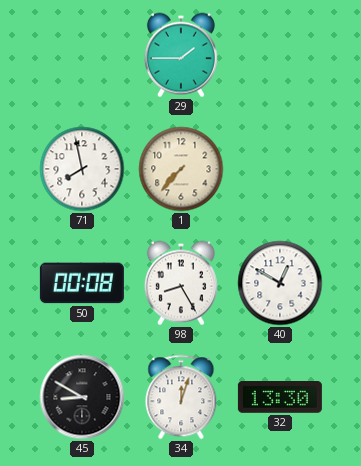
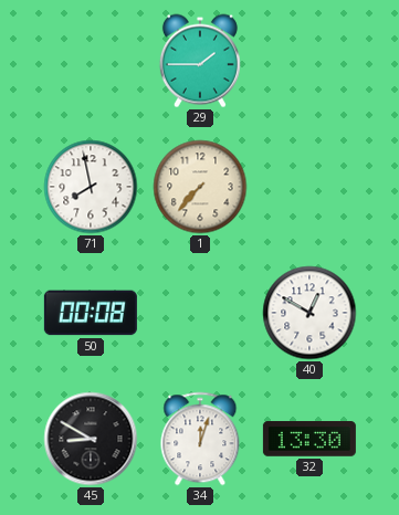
98: 8:25 -> none (181, 283)
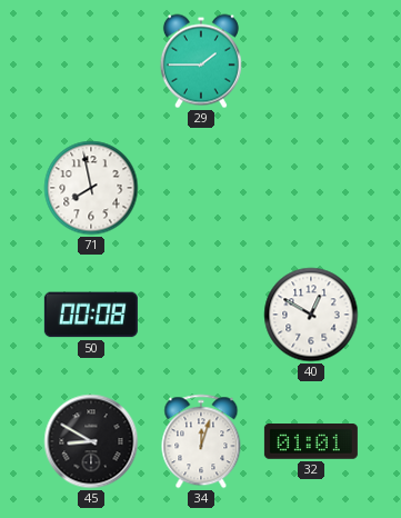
1: 7:37 -> none (200, 187)
32: 13:30 -> 01:01 (311, 442)
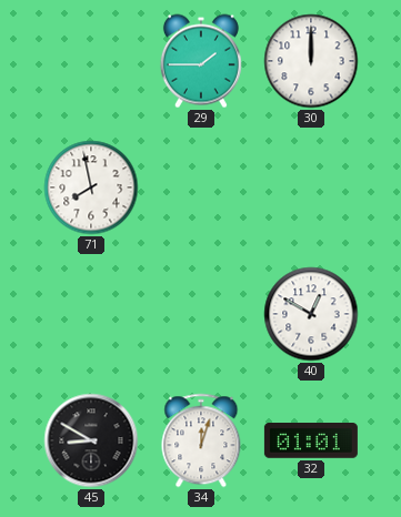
30: none -> 12:00 (311, 61)
50: 00:08 -> none (91, 315)
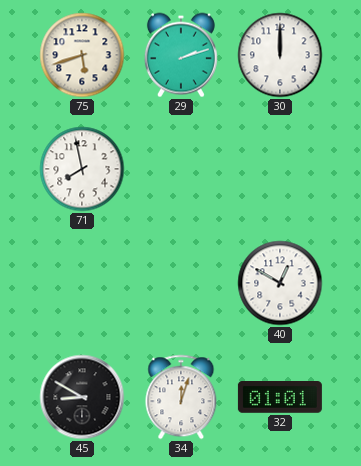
75: none -> 5:42 (82, 55)
29: 1:45 -> 2:12 (181, 55)
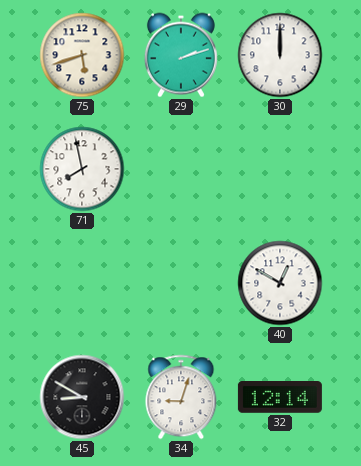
34: 12:03 -> 9:03 (181, 397)
32: 01:01 -> 12:14 (280, 398)
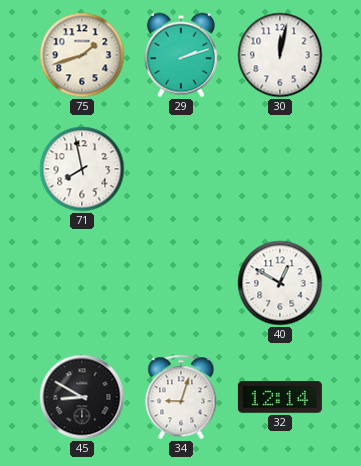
75: 5:42 -> 1:42 (82, 55)
30: 12:00 -> 12:02 (280, 55)
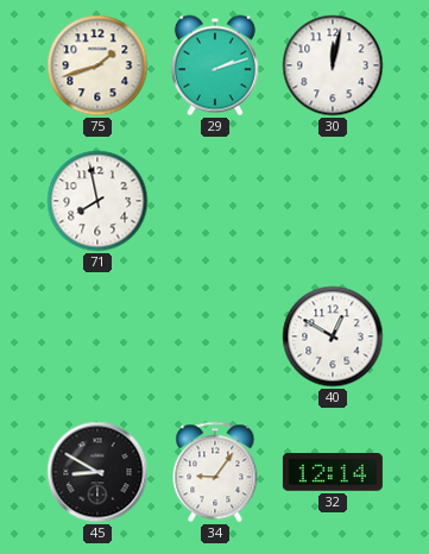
34: 9:03 -> 9:06 (215, 472)
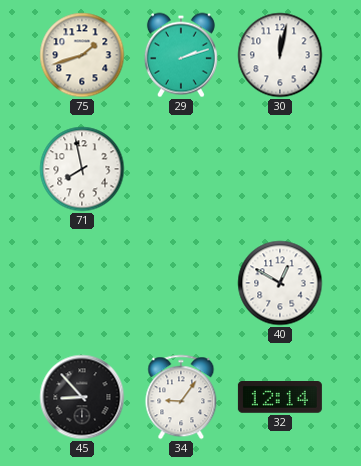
45: 8:50 -> 8:53 (82, 397)
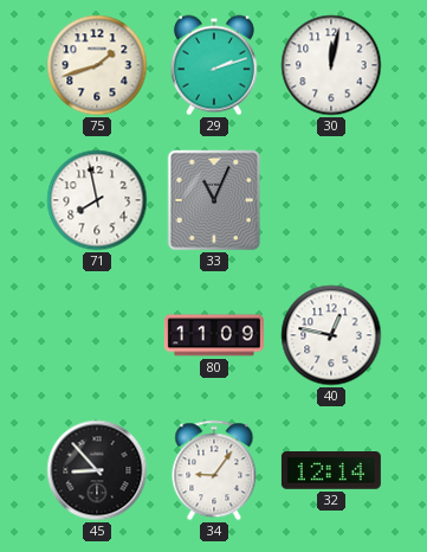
33: none -> 11:04 (214, 200)
80: none -> 11:09 (214, 335)
40: 12:50 -> 12:47 (331, 335)
